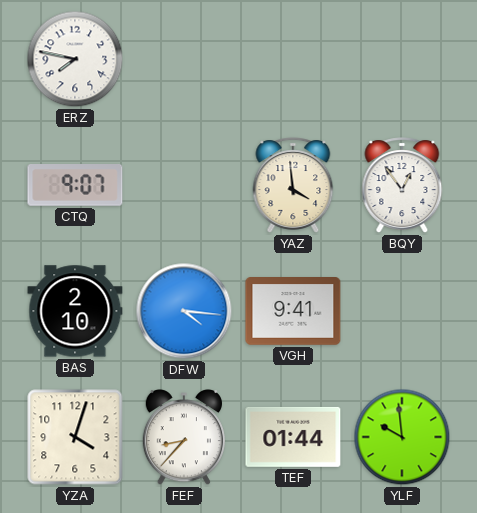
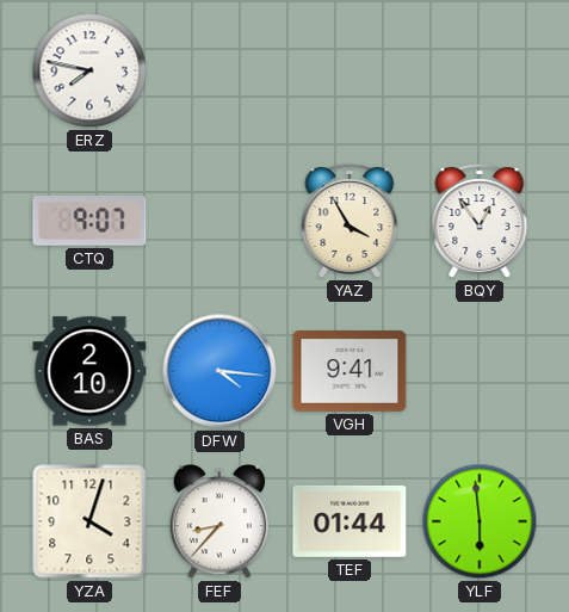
YAZ: 3:59 -> 3:55 (350, 221)
YLF: 9:59 -> 5:59 (480, 521)
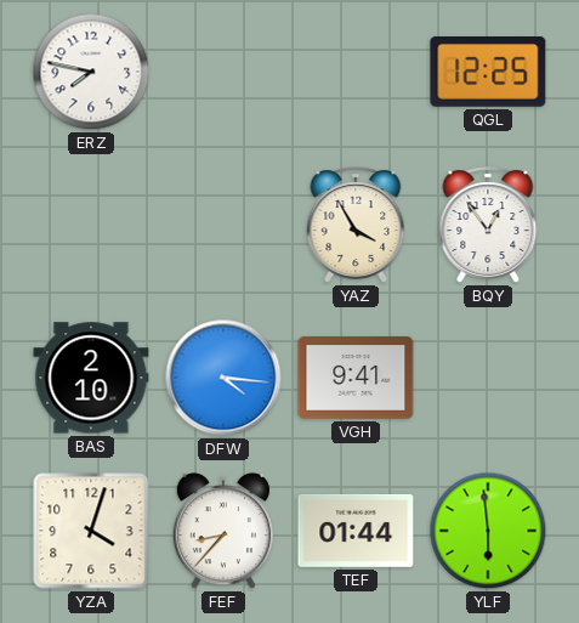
QGL: none -> 12:25 (488, 73)
CTQ: 9:07 -> none (89, 222)
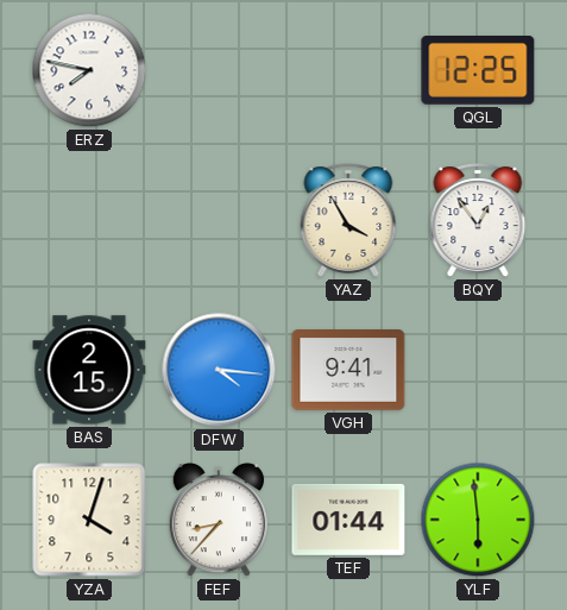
BAS: 2:10 -> 2:15 (89, 370)
